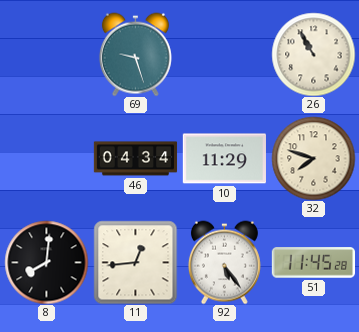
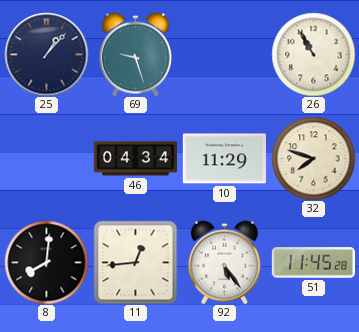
25: none -> 1:07 (46, 54)
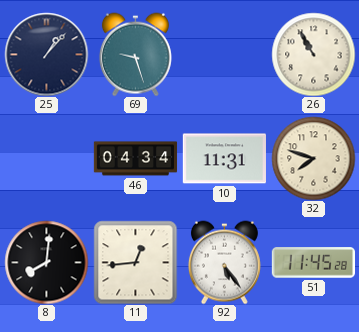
10: 11:29 -> 11:31 (224, 159)
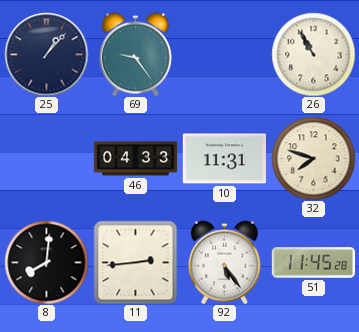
69: 9:27 -> 9:24 (135, 54)
46: 04:34 -> 04:33 (135, 159)
11: 12:44 -> 2:44 (135, 262)
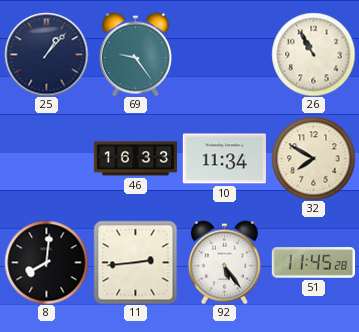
46: 04:33 -> 16:33 (135, 159)
10: 11:31 -> 11:34 (224, 159)
32: 7:48 -> 7:50 (313, 158)
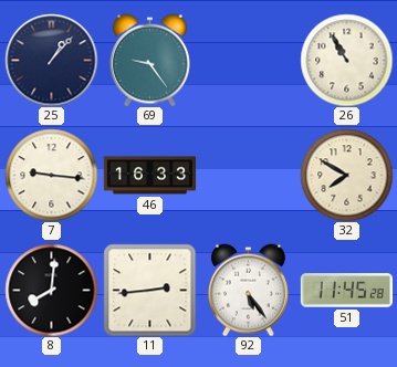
7: none -> 9:16 (51, 175)
10: 11:34 -> none (224, 159)
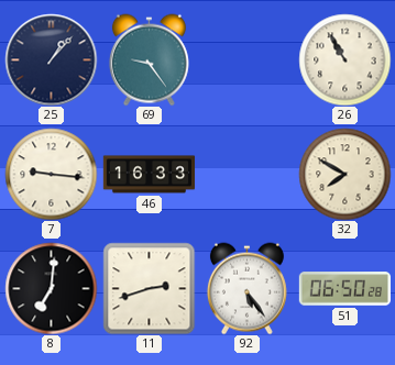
8: 8:01 -> 7:01 (51, 288)
11: 2:44 -> 2:42 (149, 288)
51: 11:45 -> 06:50 (344, 289)
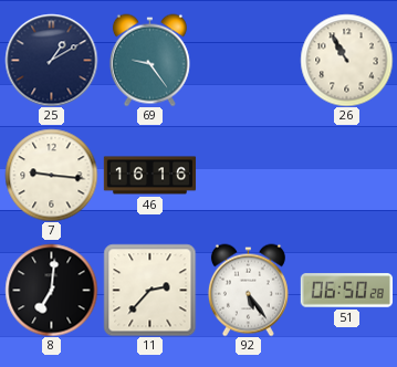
25: 1:07 -> 1:10 (51, 60)
46: 16:33 -> 16:16 (149, 176)
32: 7:50 -> none (344, 174)
11: 2:42 -> 2:37 (149, 290)
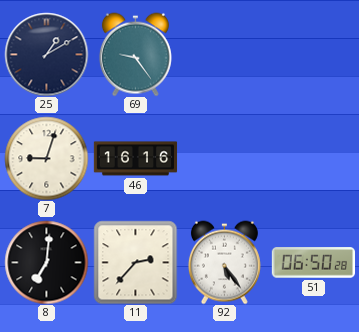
26: 10:55 -> none (346, 60)
7: 9:16 -> 9:03 (46, 158)
